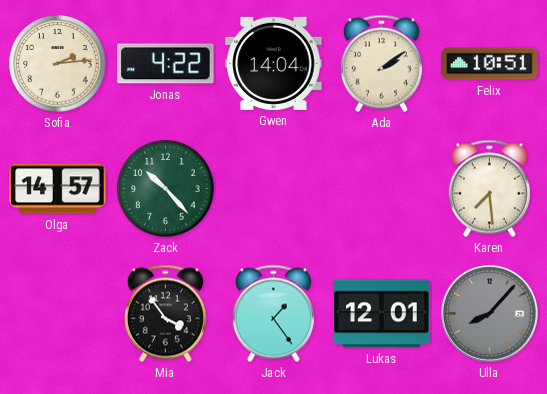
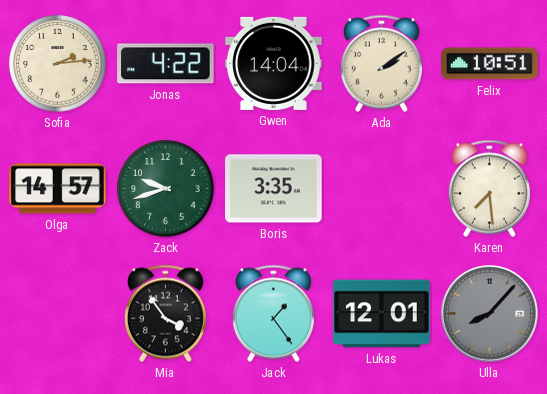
Zack: 10:23 -> 9:42 (166, 189)
Boris: none -> 3:35 (274, 189)
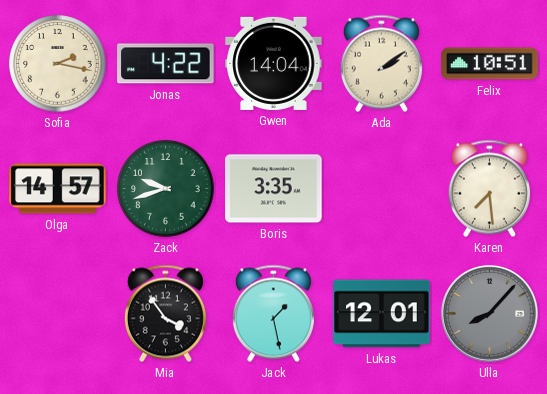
Sofia: 2:14 -> 2:17 (58, 64)
Jack: 1:24 -> 1:28 (273, 314)
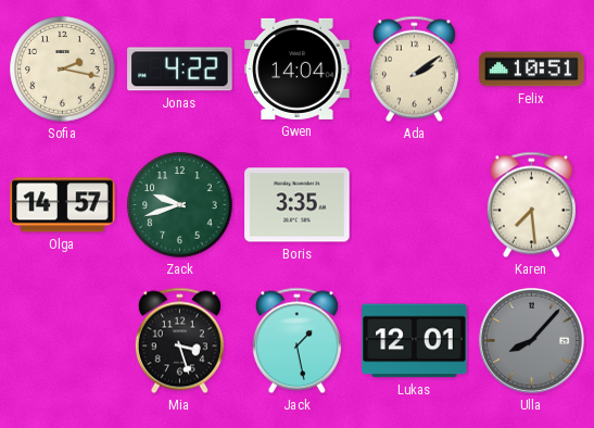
Mia: 3:54 -> 3:27 (179, 341)
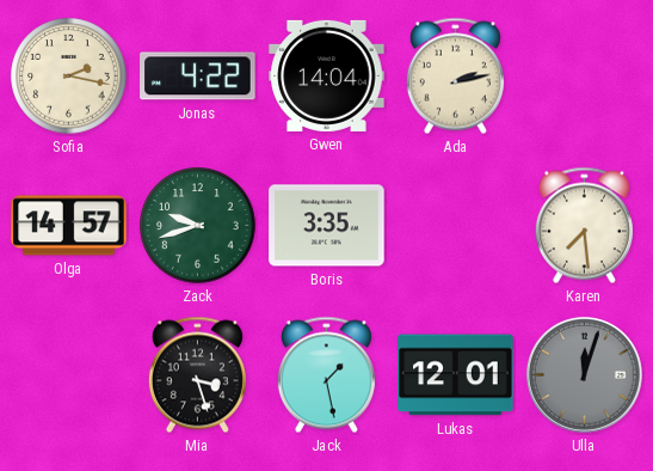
Ada: 2:09 -> 2:13 (455, 77)
Felix: 10:51 -> none (532, 70)
Ulla: 8:07 -> 12:03 (585, 375)
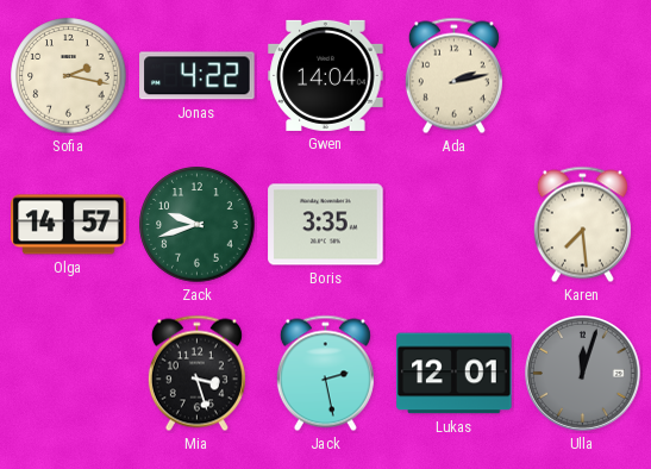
Jack: 1:28 -> 2:28 (325, 374)
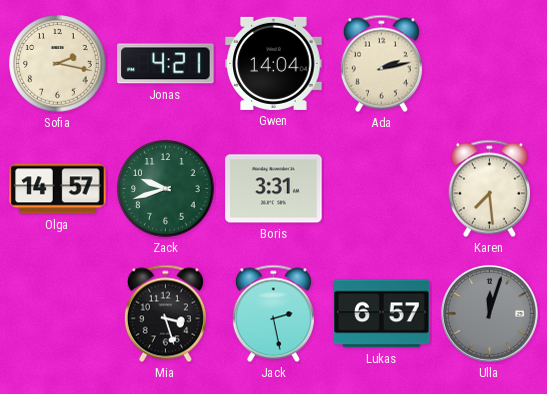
Jonas: 4:22 -> 4:21 (166, 64)
Boris: 3:35 -> 3:31 (274, 189)
Lukas: 12:01 -> 6:57 (382, 314)
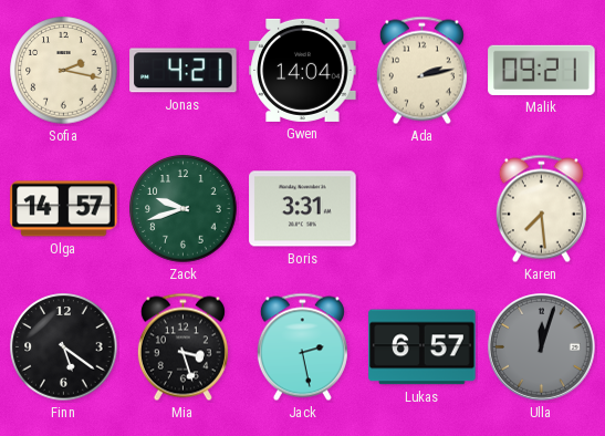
Malik: none -> 09:21 (542, 70)
Finn: none -> 5:21 (64, 347)
